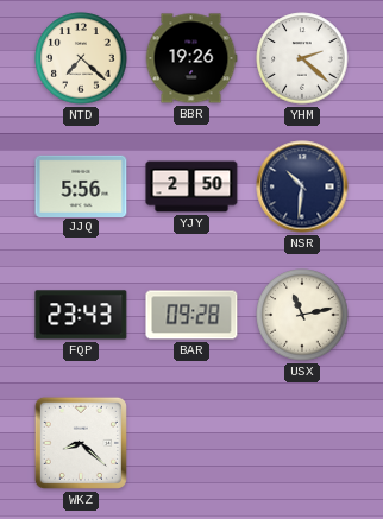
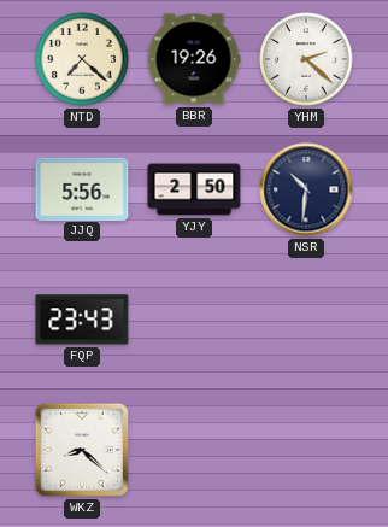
BAR: 09:28 -> none (191, 315)
USX: 11:13 -> none (302, 315)
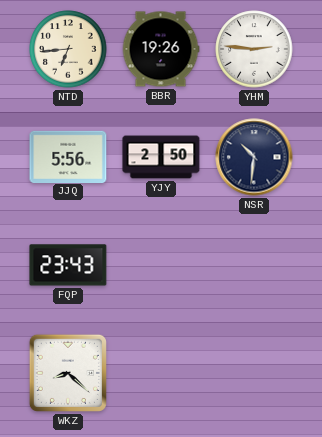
NTD: 7:22 -> 6:44 (68, 49)
YHM: 2:22 -> 2:46 (254, 49)
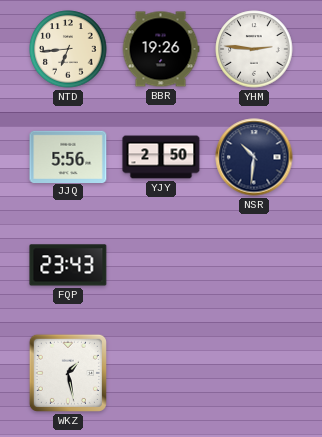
WKZ: 8:22 -> 1:28 (68, 373)
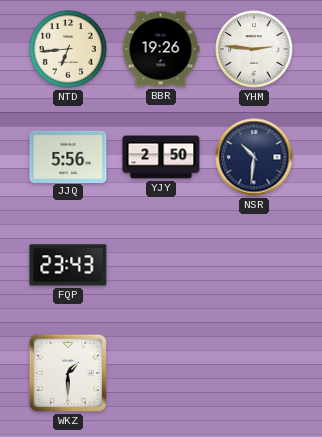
WKZ: 1:28 -> 1:30 (68, 373)
